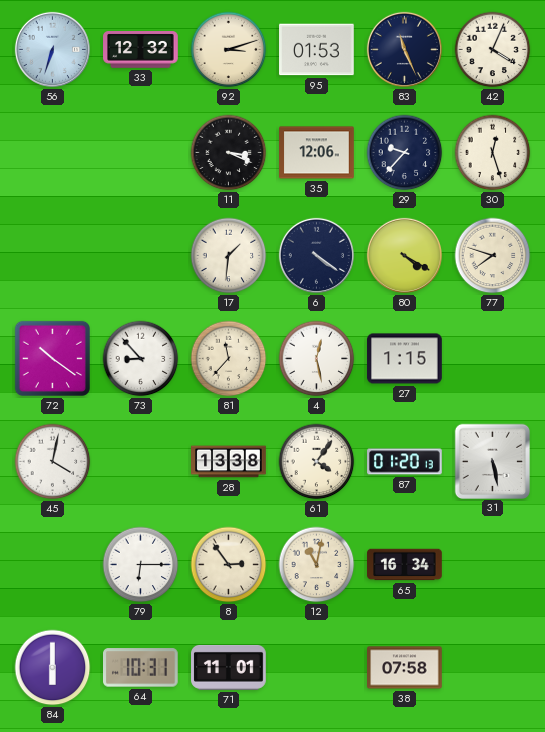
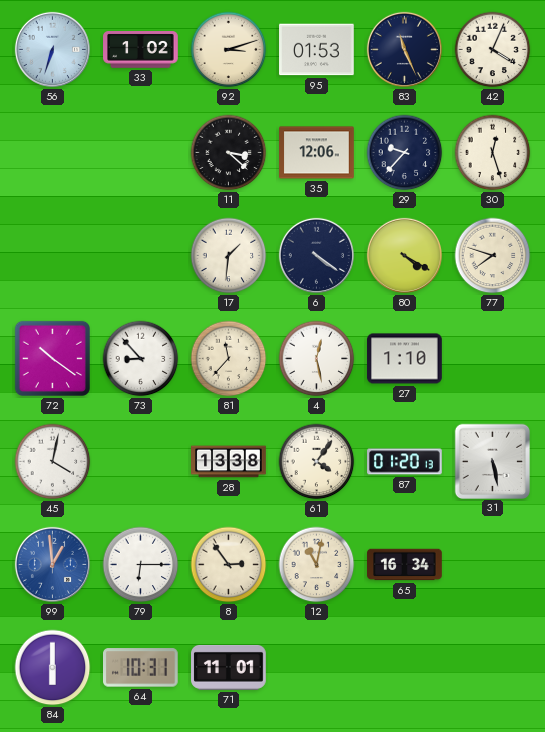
33: 12:32 -> 1:02 (141, 50)
11: 3:19 -> 3:22 (229, 153)
27: 1:15 -> 1:10 (405, 359)
99: none -> 12:59 (52, 564)
38: 07:58 -> none (405, 668)
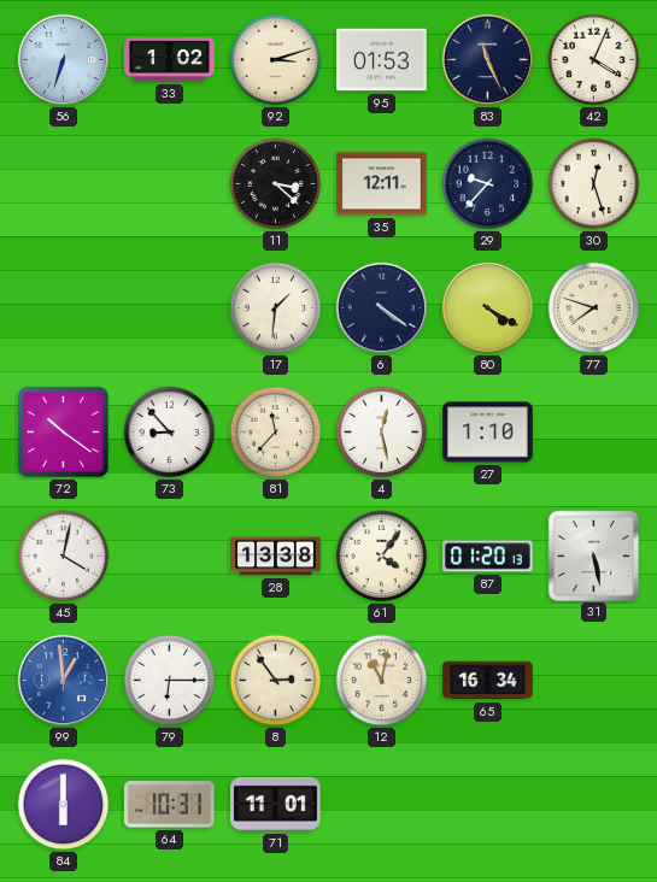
35: 12:06 -> 12:11 (382, 184)
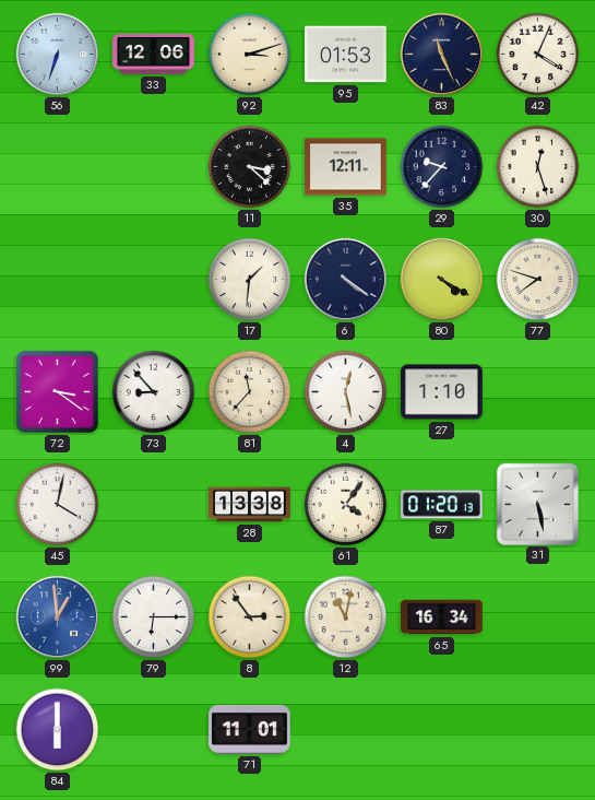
33: 1:02 -> 12:06 (154, 55)
72: 10:21 -> 3:21 (57, 391)
64: 10:31 -> none (170, 805)
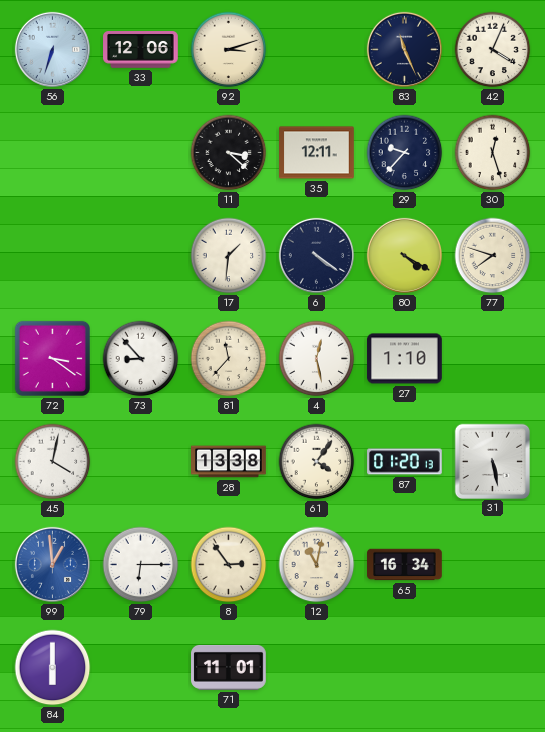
95: 01:53 -> none (346, 55)
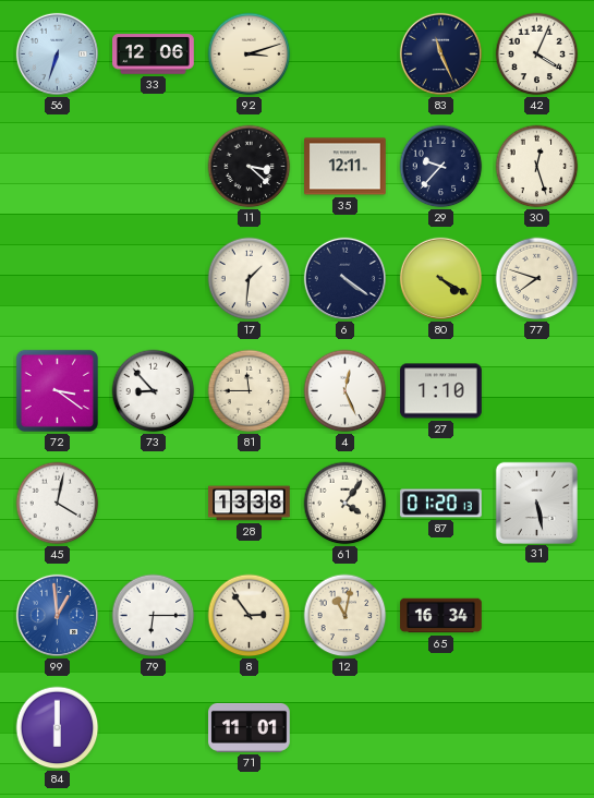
81: 11:37 -> 11:45 (250, 391)
4: 12:28 -> 12:26 (346, 391)
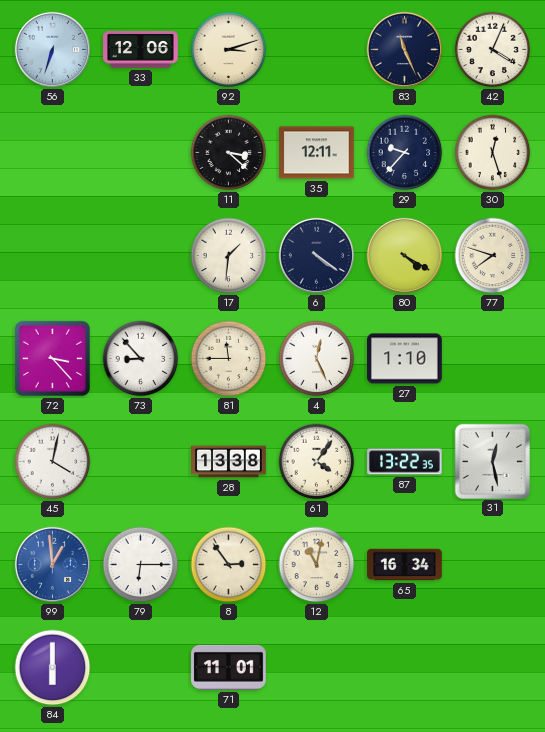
72: 3:21 -> 3:23 (52, 358)
87: 01:20 -> 13:22 (405, 462)
31: 5:28 -> 12:28 (492, 461)
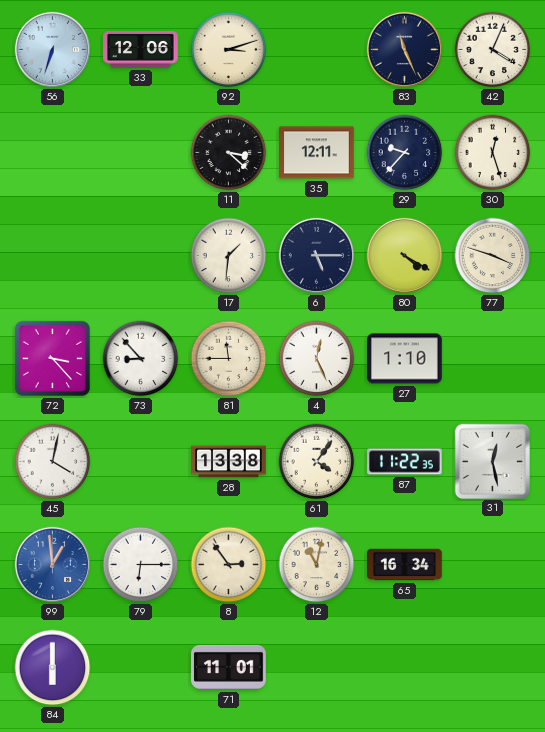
6: 4:21 -> 5:15 (316, 255)
77: 7:48 -> 3:48 (493, 256)
87: 13:22 -> 11:22 (405, 462)
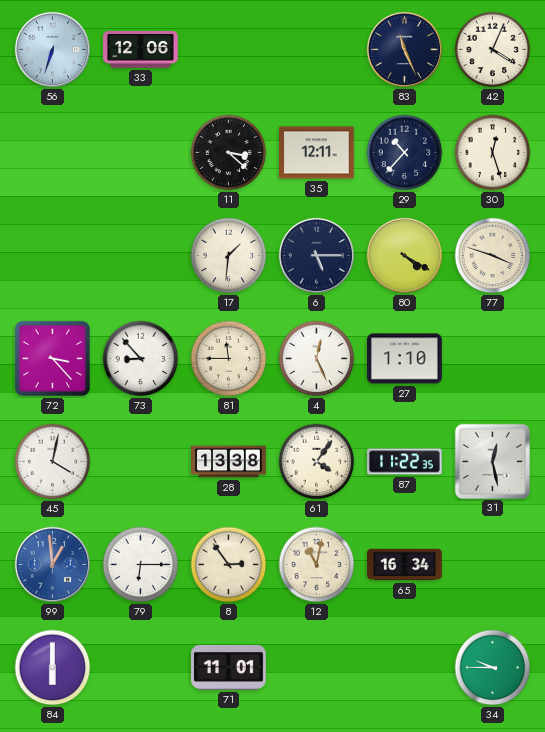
92: 3:12 -> none (229, 50)
29: 9:37 -> 10:37 (405, 153)
34: none -> 9:45 (493, 668)
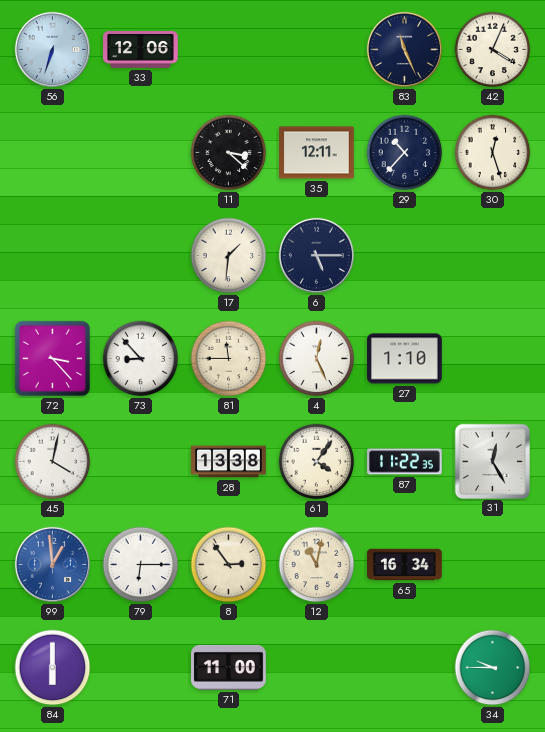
80: 4:20 -> none (404, 255)
77: 3:48 -> none (493, 256)
31: 12:28 -> 12:25 (492, 461)
71: 11:01 -> 11:00 (229, 667)
